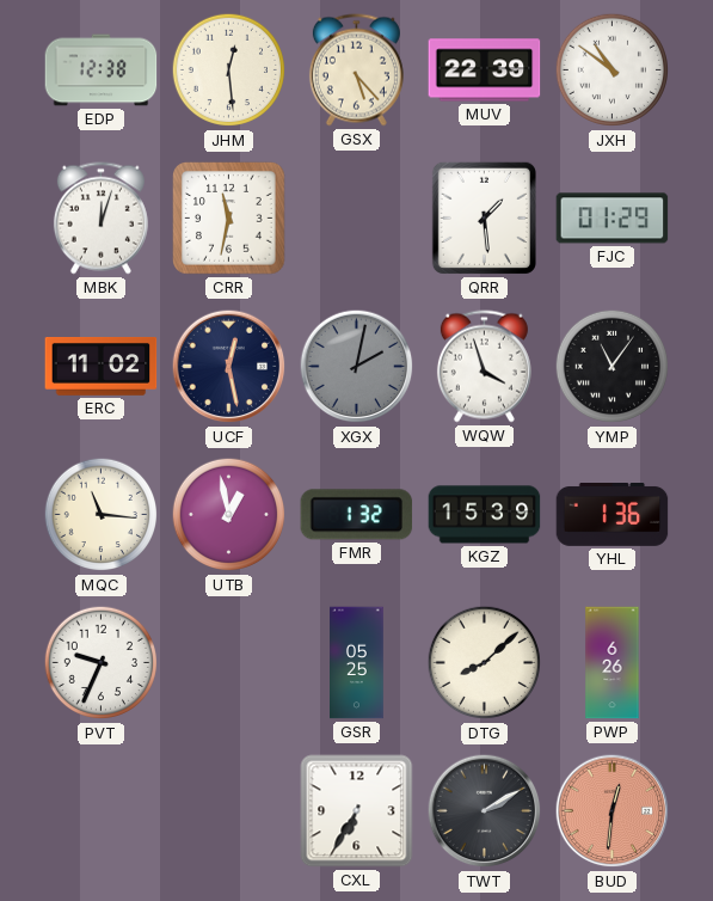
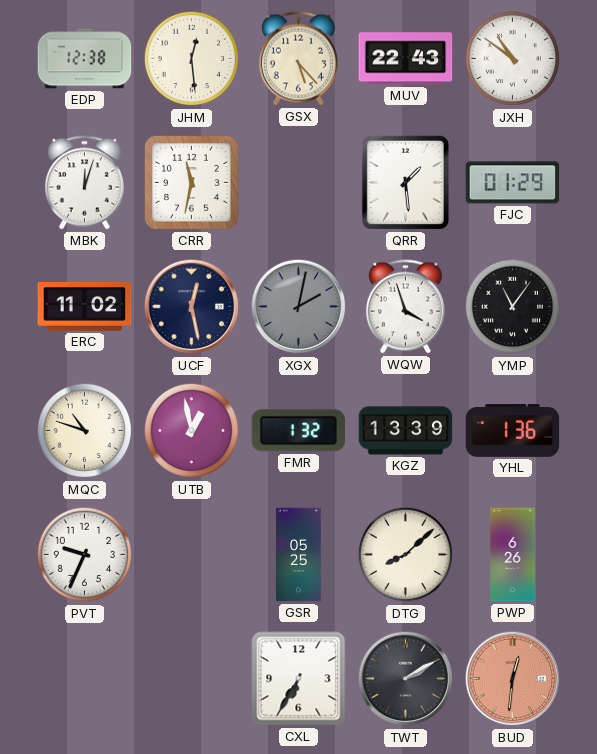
MUV: 22:39 -> 22:43 (406, 59)
MQC: 11:16 -> 10:48 (84, 431)
KGZ: 15:39 -> 13:39 (406, 431)
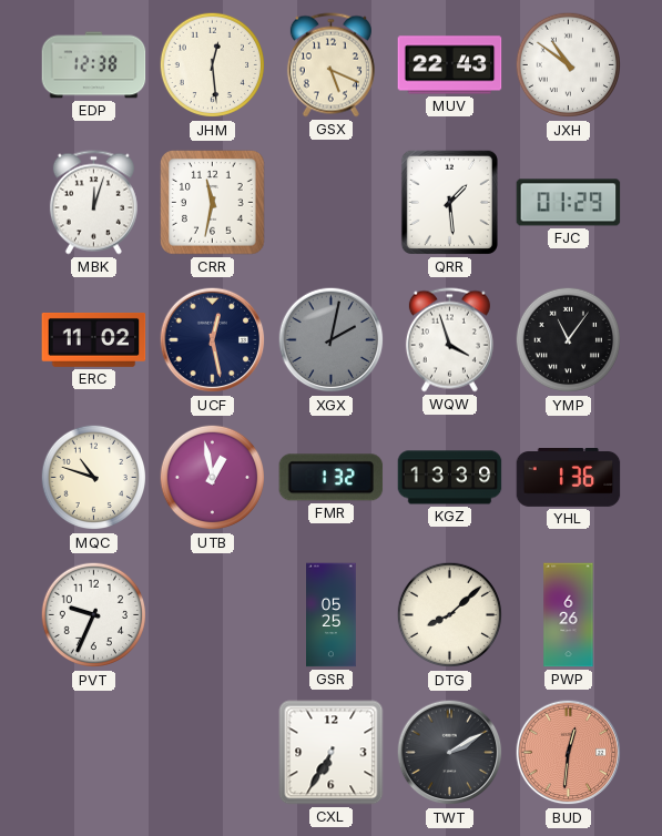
GSX: 5:23 -> 5:19 (330, 65)
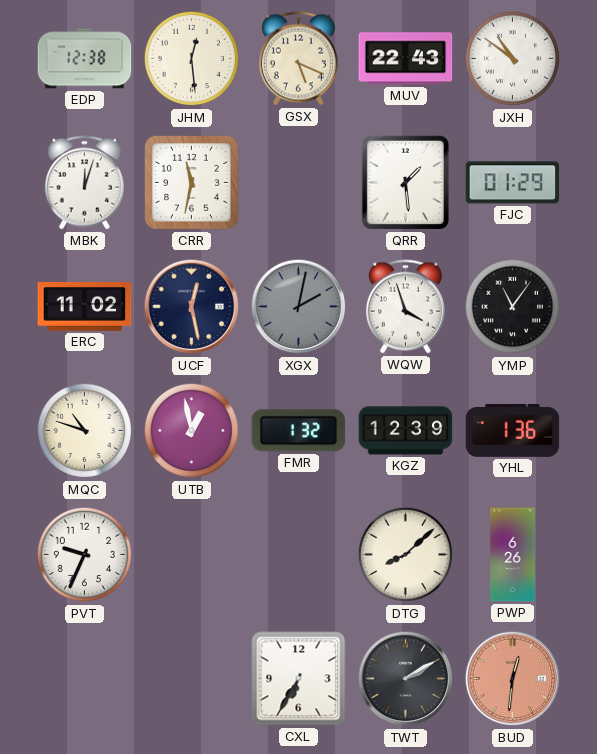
KGZ: 13:39 -> 12:39 (406, 431)
GSR: 05:25 -> none (332, 615)
